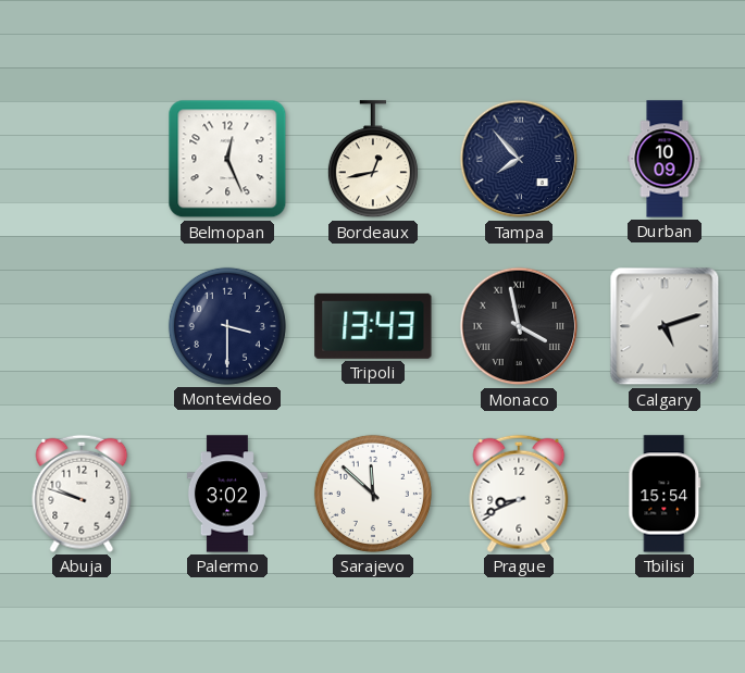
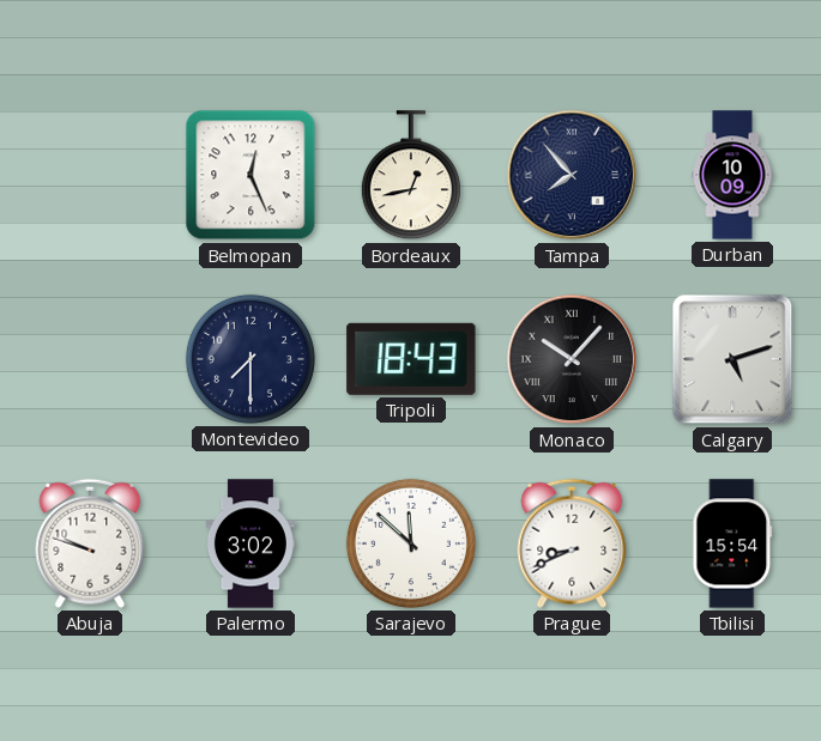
Montevideo: 3:30 -> 7:30 (250, 359)
Tripoli: 13:43 -> 18:43 (411, 359)
Monaco: 3:58 -> 10:07 (572, 359)
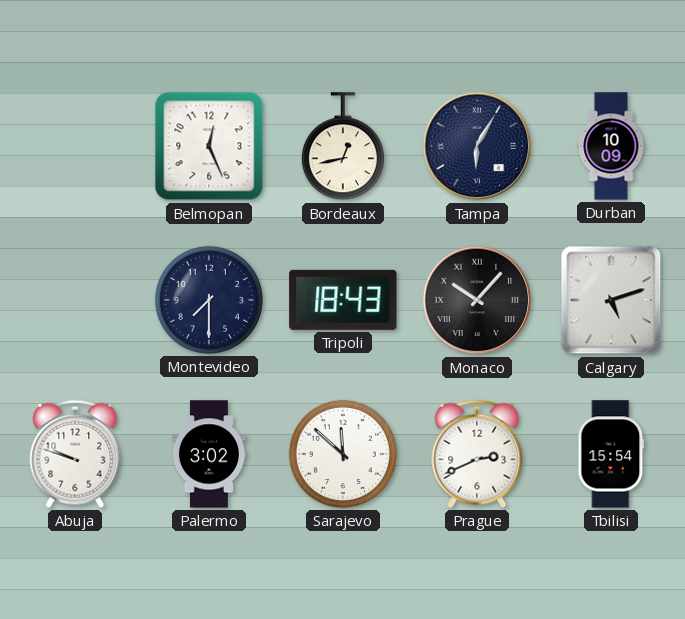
Tampa: 7:53 -> 6:05 (477, 146)
Prague: 8:41 -> 2:41 (477, 454)
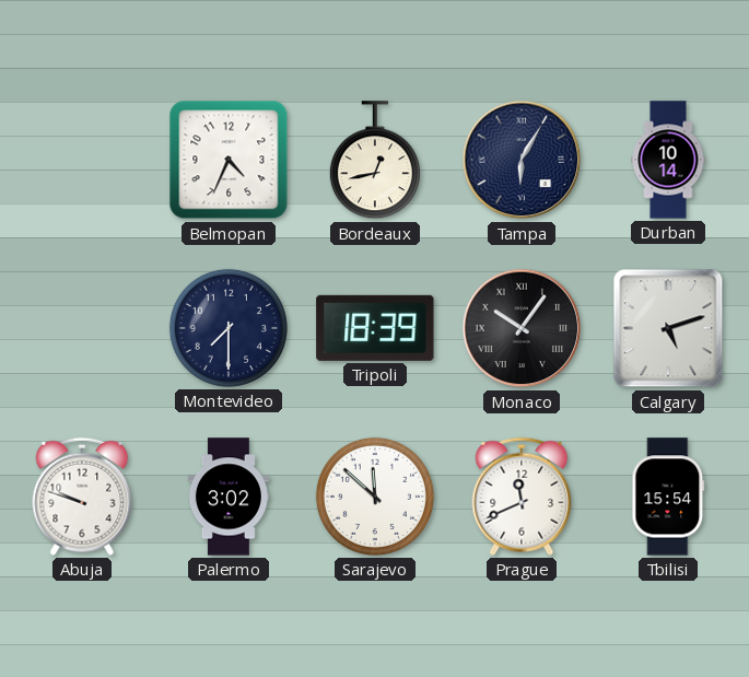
Belmopan: 12:26 -> 4:34 (229, 160)
Durban: 10:09 -> 10:14 (668, 160)
Tripoli: 18:43 -> 18:39 (375, 328)
Monaco: 10:07 -> 10:06 (522, 328)
Prague: 2:41 -> 11:41 (522, 497)
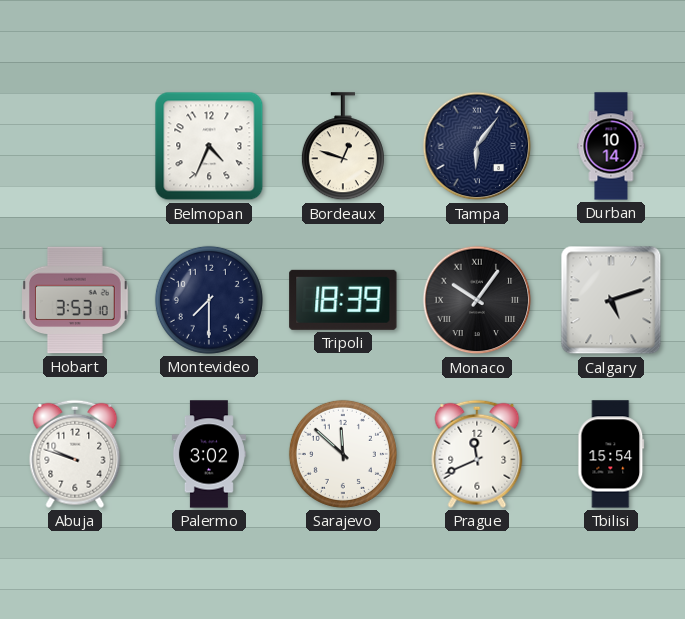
Bordeaux: 12:43 -> 12:48 (343, 147)
Tampa: 6:05 -> 6:06 (477, 146)
Hobart: none -> 3:53 (76, 300)
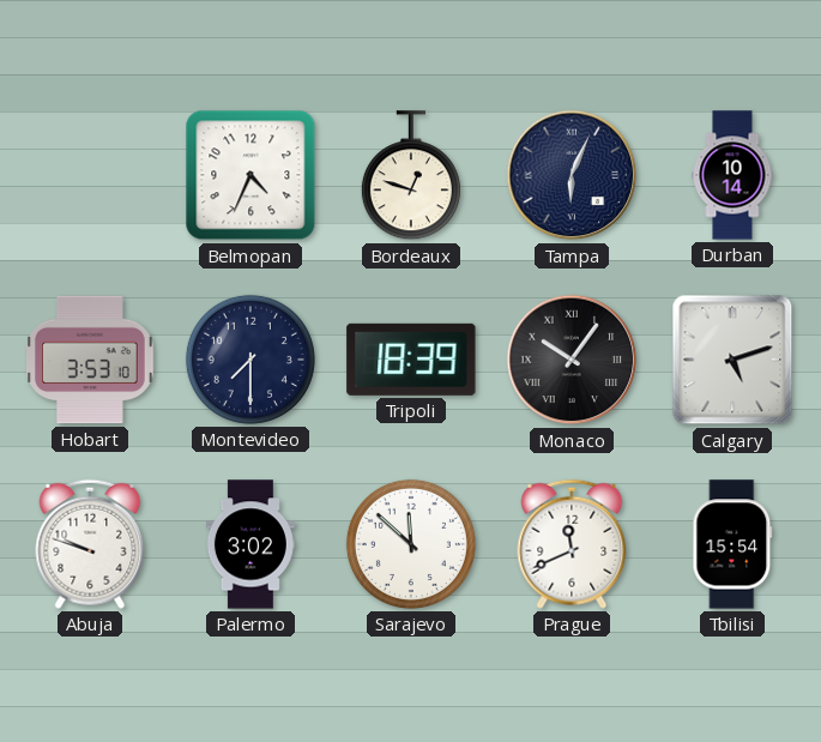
Tampa: 6:06 -> 6:04 (572, 175)
